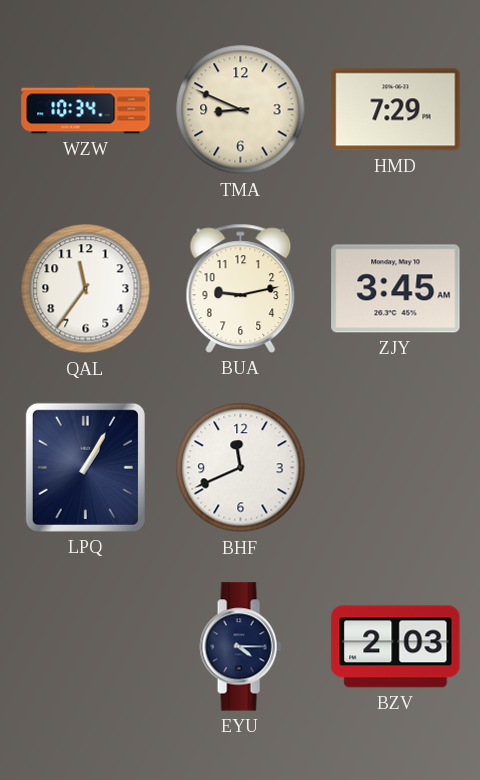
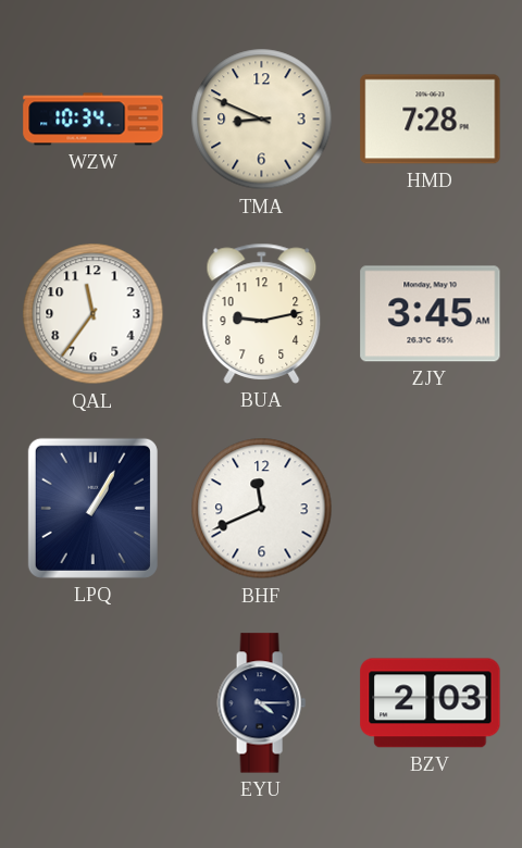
HMD: 7:29 -> 7:28 (431, 120)
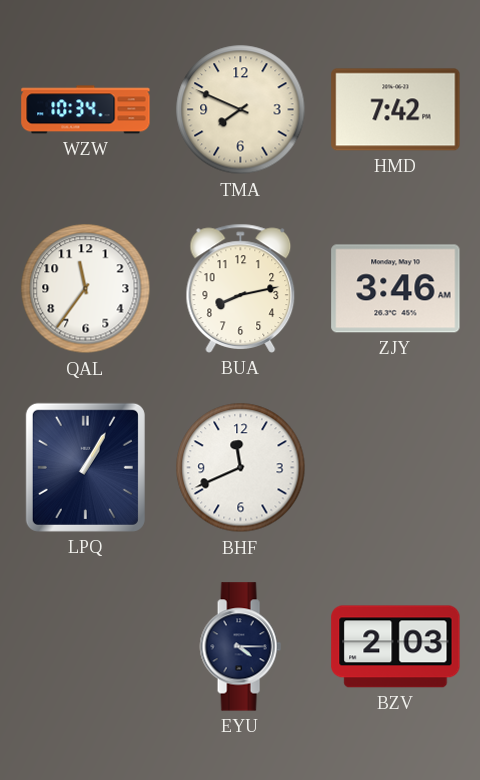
TMA: 8:49 -> 7:49 (241, 110)
HMD: 7:28 -> 7:42 (396, 110)
BUA: 9:13 -> 8:13 (241, 288)
ZJY: 3:45 -> 3:46 (396, 289)
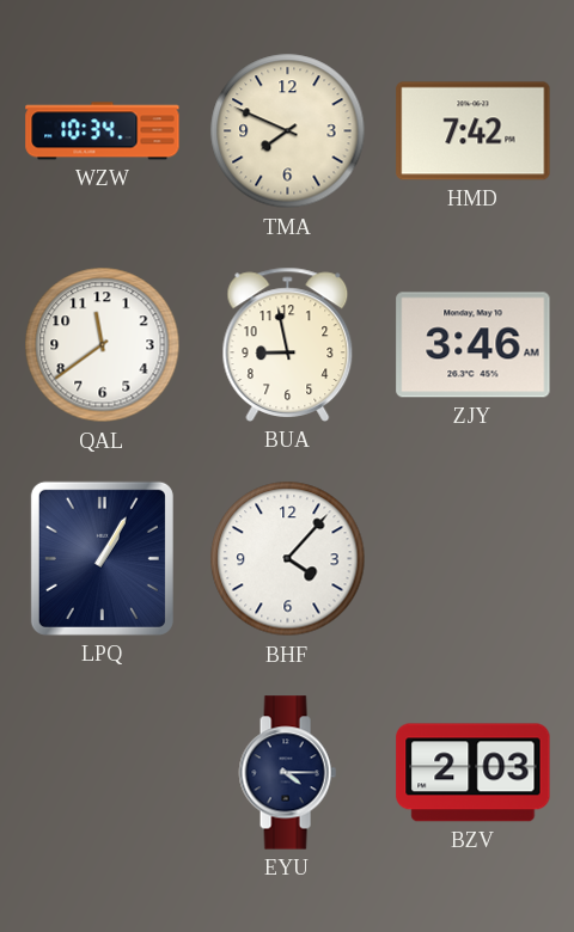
QAL: 11:36 -> 11:39 (103, 345)
BUA: 8:13 -> 8:58 (288, 344)
BHF: 11:41 -> 4:07 (288, 559)
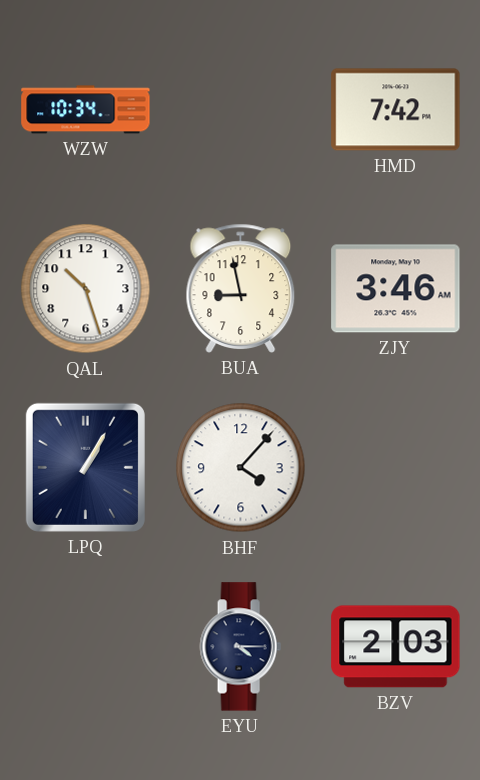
TMA: 7:49 -> none (288, 131)
QAL: 11:39 -> 10:27 (86, 289)
